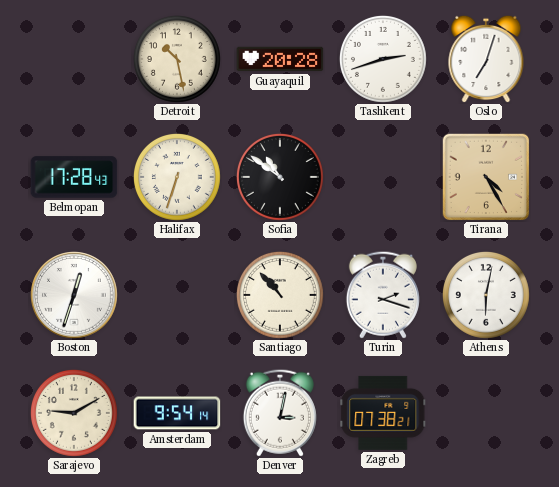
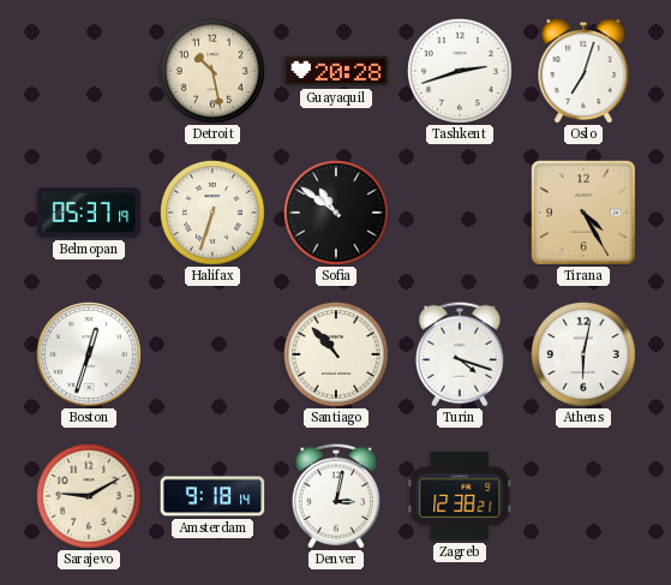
Belmopan: 17:28 -> 05:37 (89, 213)
Turin: 2:18 -> 4:18 (460, 354)
Amsterdam: 9:54 -> 9:18 (212, 496)
Zagreb: 07:38 -> 12:38 (460, 496)
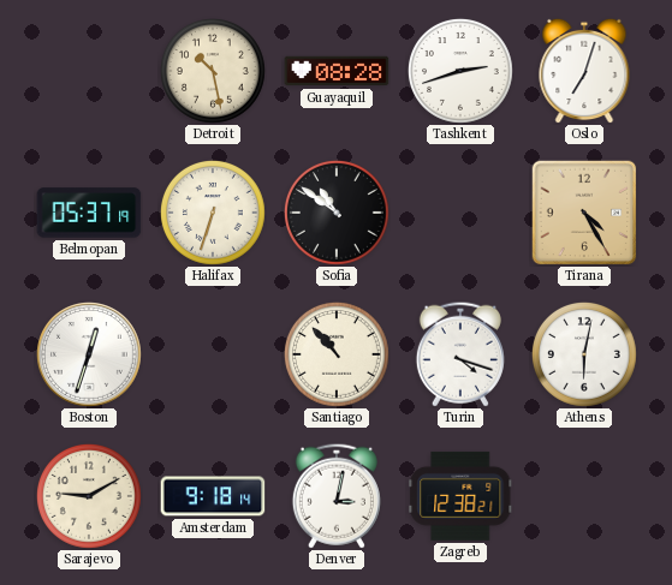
Guayaquil: 20:28 -> 08:28 (337, 71)
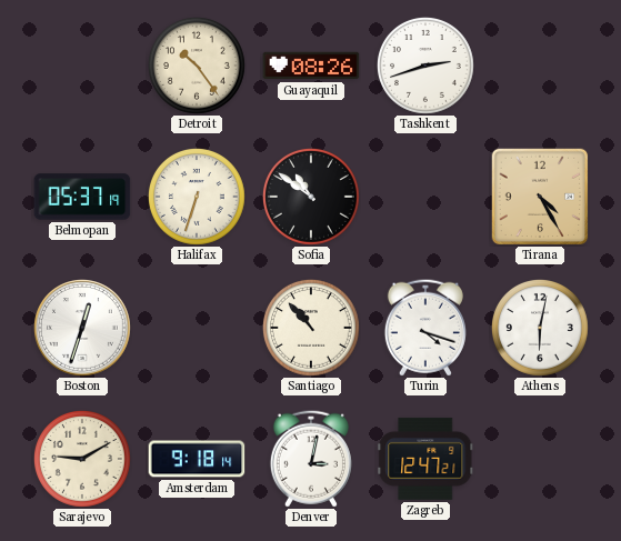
Detroit: 10:28 -> 10:24 (197, 66)
Guayaquil: 08:28 -> 08:26 (311, 66)
Oslo: 7:03 -> none (584, 71)
Zagreb: 12:38 -> 12:47 (425, 459)
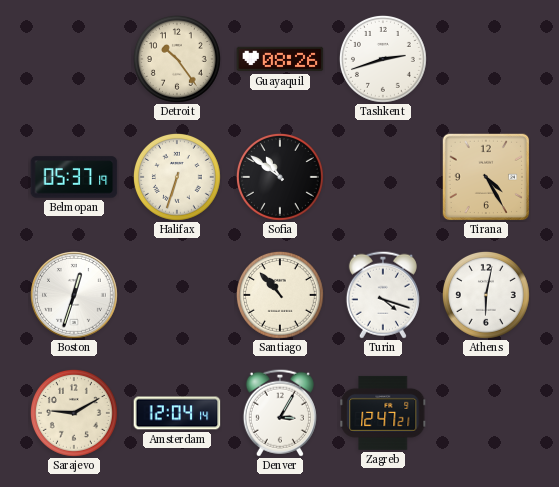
Amsterdam: 9:18 -> 12:04 (177, 413)
Denver: 3:02 -> 3:05 (280, 413)
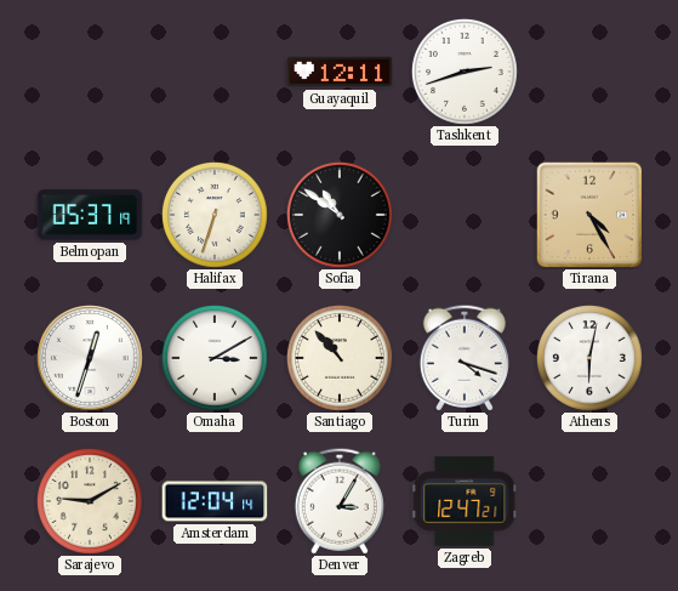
Detroit: 10:24 -> none (177, 59)
Guayaquil: 08:26 -> 12:11 (340, 72)
Omaha: none -> 3:10 (215, 358)
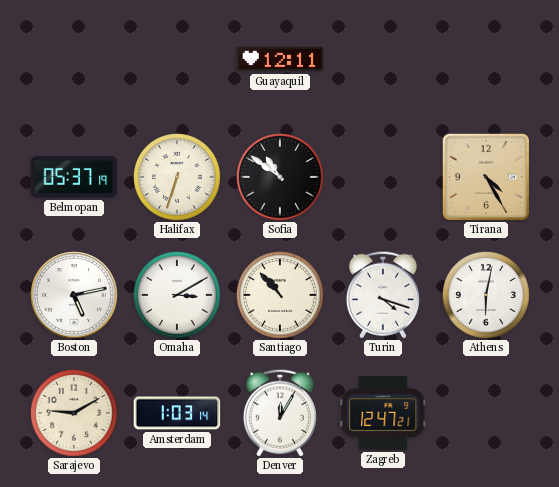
Tashkent: 2:42 -> none (465, 72)
Boston: 12:33 -> 5:13 (75, 296)
Amsterdam: 12:04 -> 1:03 (177, 413)
Denver: 3:05 -> 12:05 (280, 413)
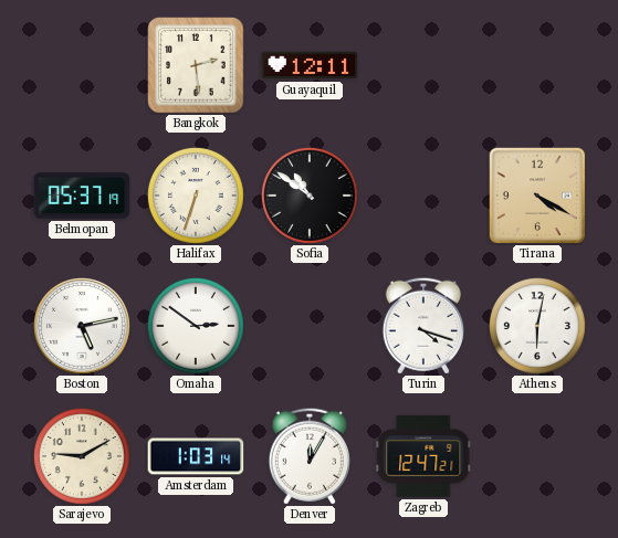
Bangkok: none -> 2:29 (196, 65)
Tirana: 4:25 -> 4:20 (537, 196)
Omaha: 3:10 -> 2:51 (196, 326)
Santiago: 10:53 -> none (280, 295)
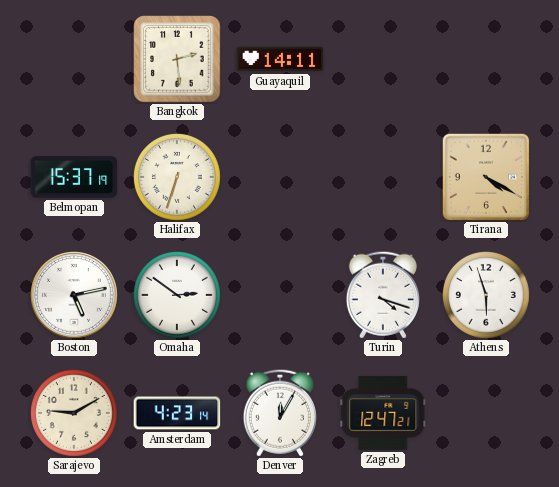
Guayaquil: 12:11 -> 14:11 (280, 59)
Belmopan: 05:37 -> 15:37 (74, 177)
Sofia: 10:51 -> none (310, 196)
Athens: 6:02 -> 5:57 (486, 295)
Amsterdam: 1:03 -> 4:23 (177, 413)
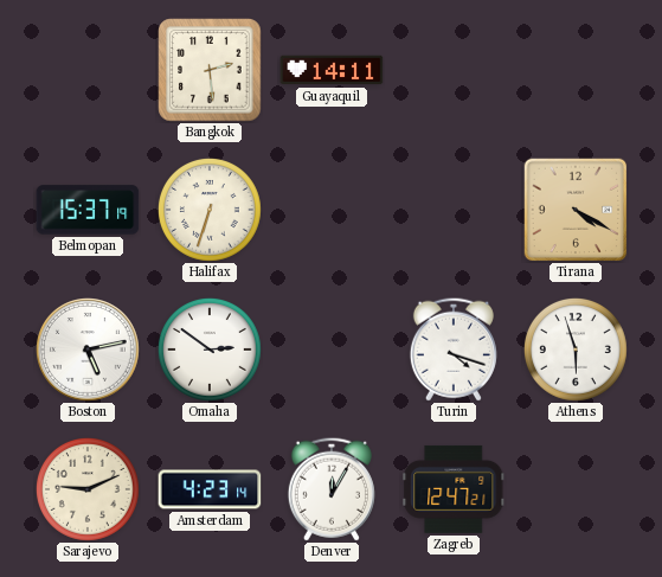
Sarajevo: 9:10 -> 9:11 (88, 489)
